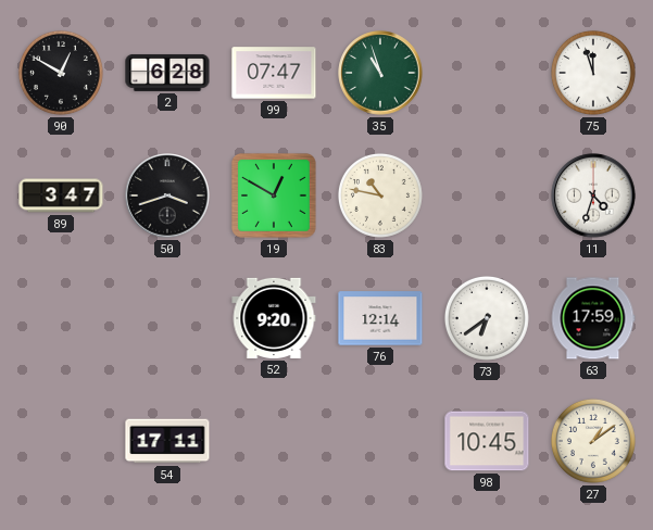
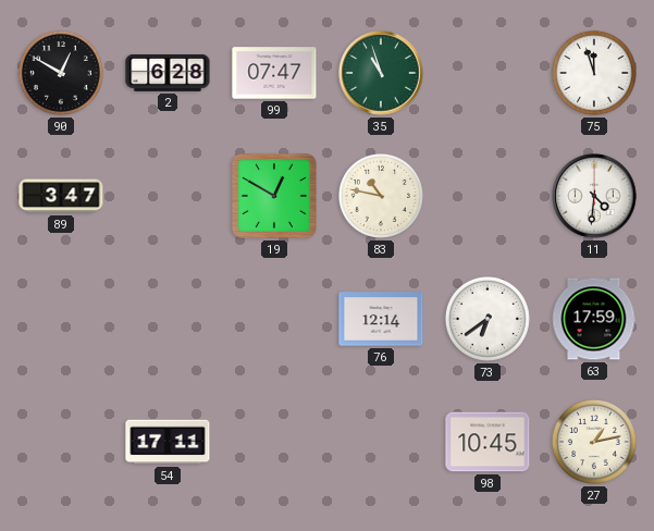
50: 3:42 -> none (167, 195)
11: 4:33 -> 4:31 (594, 196)
52: 9:20 -> none (274, 318)
27: 1:09 -> 1:13 (594, 442)
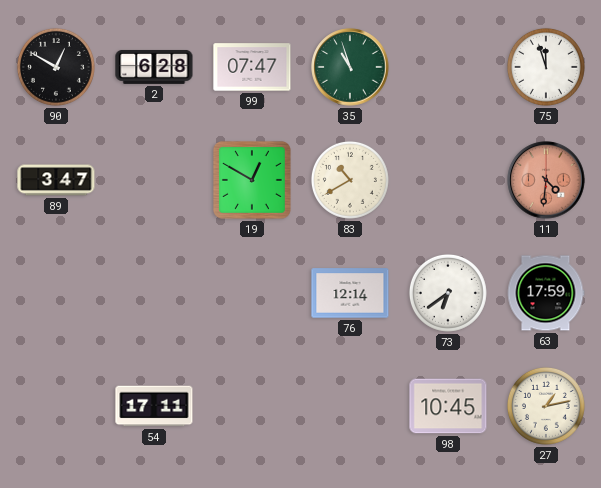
83: 10:47 -> 10:40 (350, 180)
11 dial: white -> salmon (546, 180)
